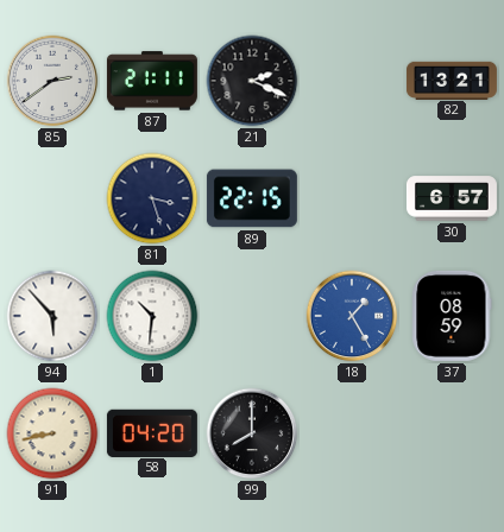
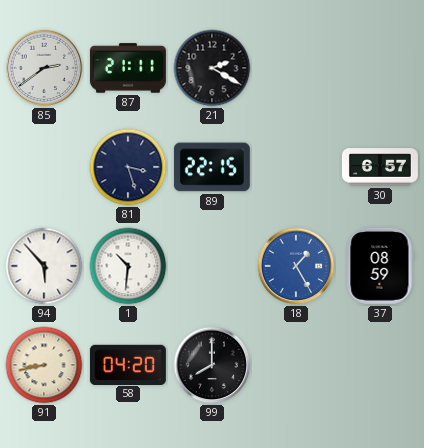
21: 2:19 -> 2:20 (212, 68)
82: 13:21 -> none (452, 80)
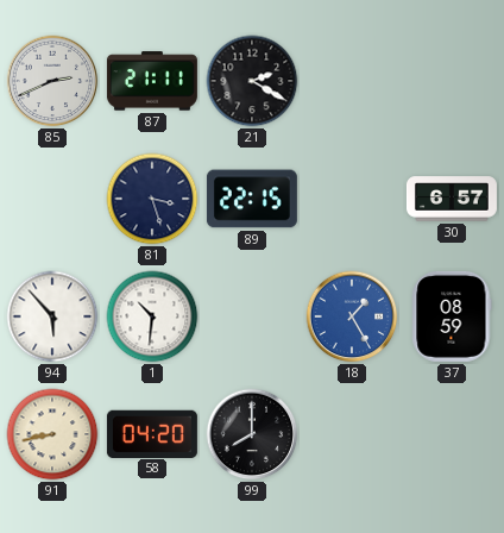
85: 2:39 -> 2:41 (52, 81)
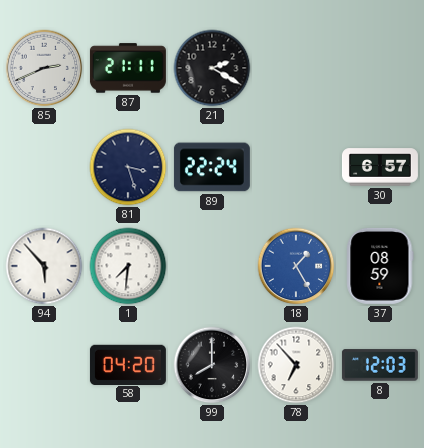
89: 22:15 -> 22:24 (212, 167)
1: 10:31 -> 7:31 (128, 266)
91: 8:43 -> none (52, 434)
78: none -> 6:53 (296, 365)
8: none -> 12:03 (380, 365)
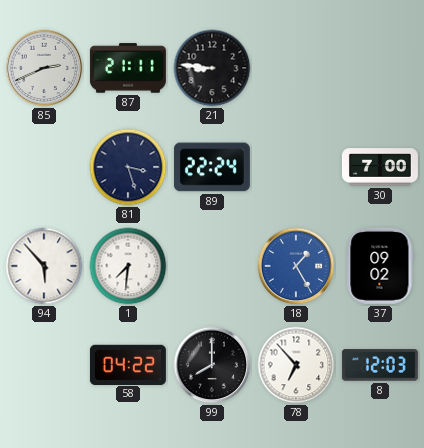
21: 2:20 -> 8:46 (212, 68)
30: 6:57 -> 7:00 (380, 167)
37: 08:59 -> 09:02 (380, 266)
58: 04:20 -> 04:22 (128, 364)
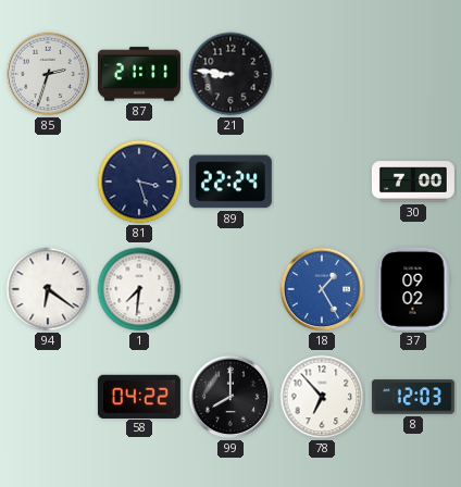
85: 2:41 -> 2:33 (48, 74)
94: 5:53 -> 6:21 (48, 289)
